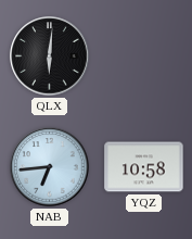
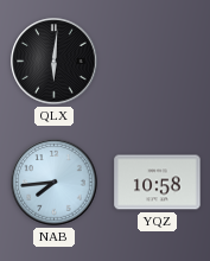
NAB: 6:44 -> 7:44 (55, 183)
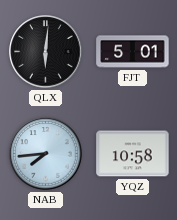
FJT: none -> 5:01 (133, 52)
